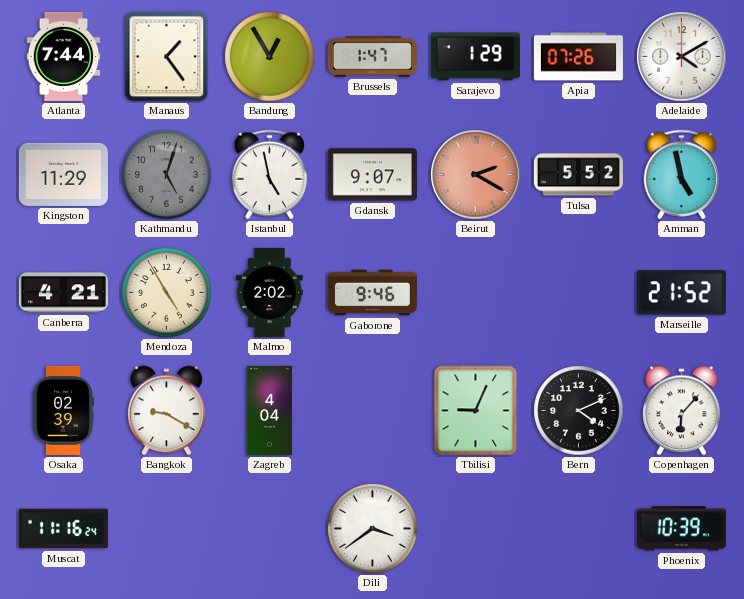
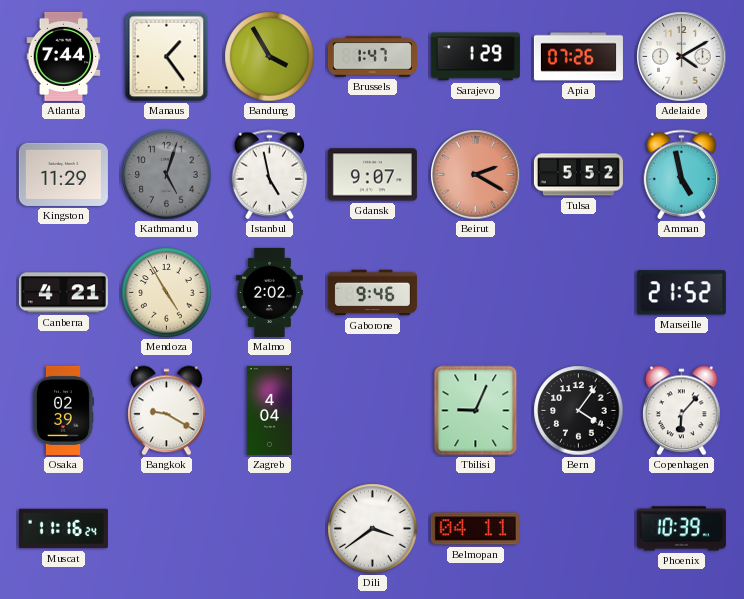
Bandung: 12:55 -> 3:55 (270, 57)
Bern: 4:11 -> 4:06 (579, 411)
Belmopan: none -> 04:11 (475, 529)
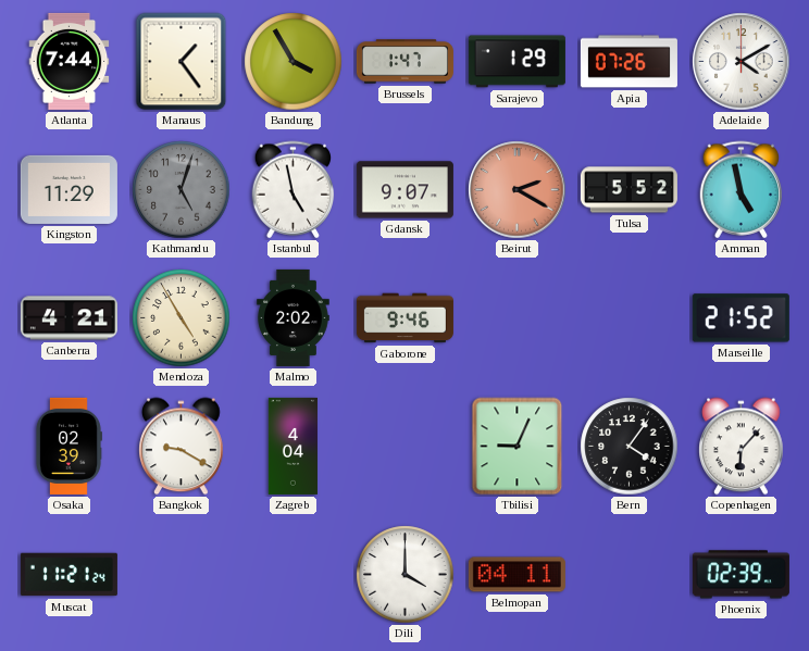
Muscat: 11:16 -> 11:21 (69, 575)
Dili: 3:39 -> 4:00 (406, 575)
Phoenix: 10:39 -> 02:39 (740, 575)
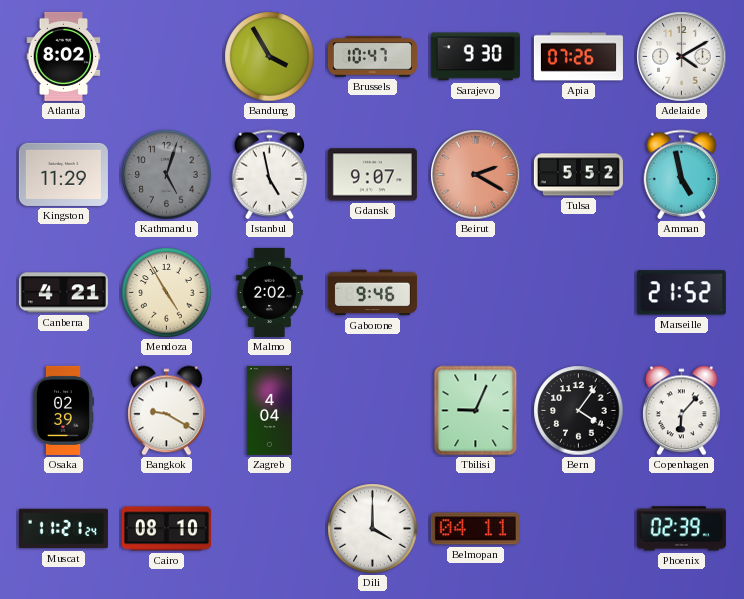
Atlanta: 7:44 -> 8:02 (64, 56)
Manaus: 1:24 -> none (182, 62)
Brussels: 1:47 -> 10:47 (372, 57)
Sarajevo: 1:29 -> 9:30 (475, 57)
Cairo: none -> 08:10 (166, 529)
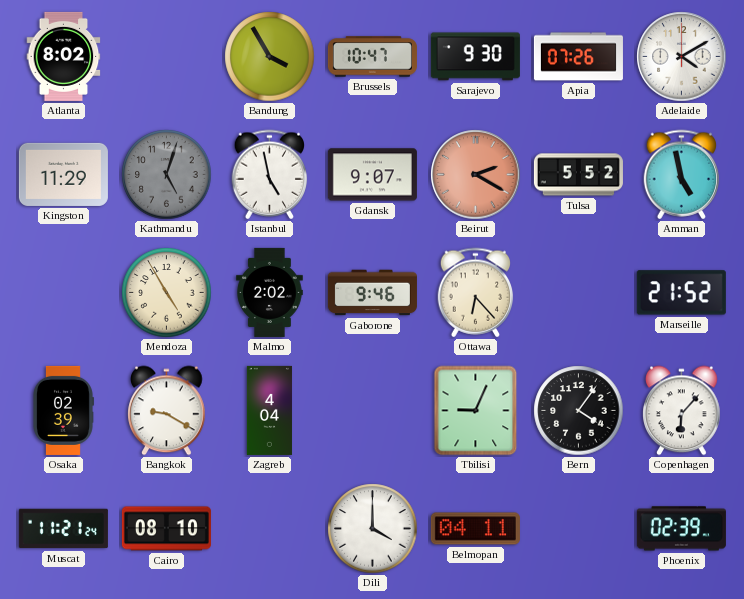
Canberra: 4:21 -> none (63, 293)
Ottawa: none -> 6:23 (476, 293)
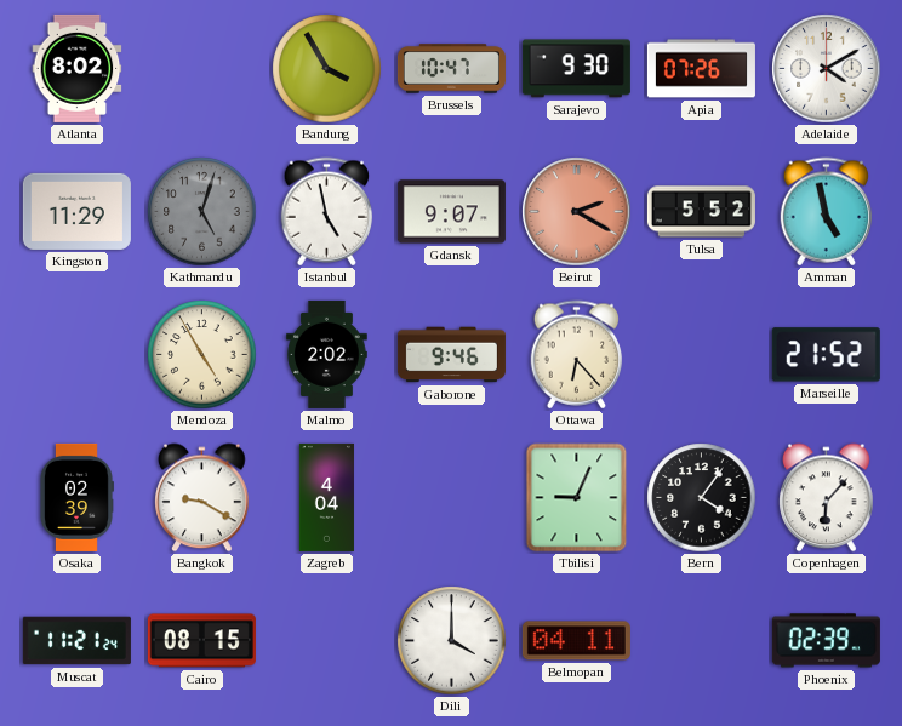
Cairo: 08:10 -> 08:15 (201, 641)
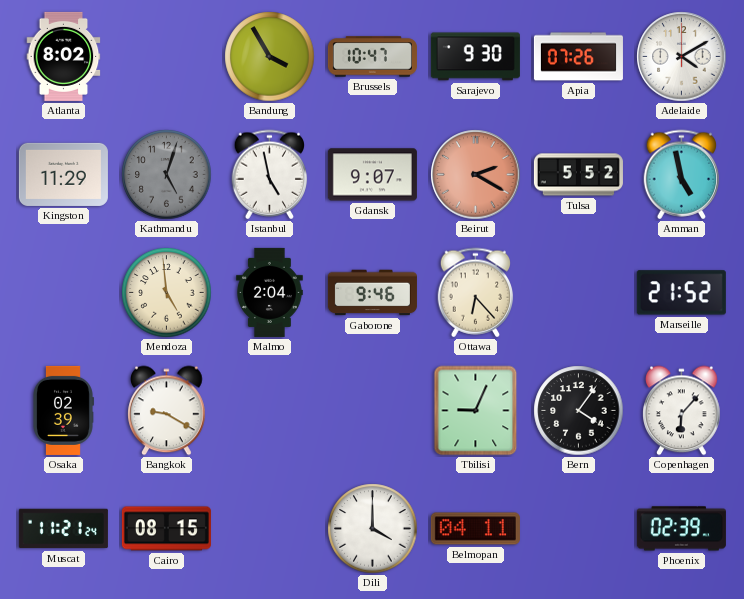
Mendoza: 4:55 -> 4:59 (167, 293)
Malmo: 2:02 -> 2:04 (270, 292)
Zagreb: 4:04 -> none (326, 497)
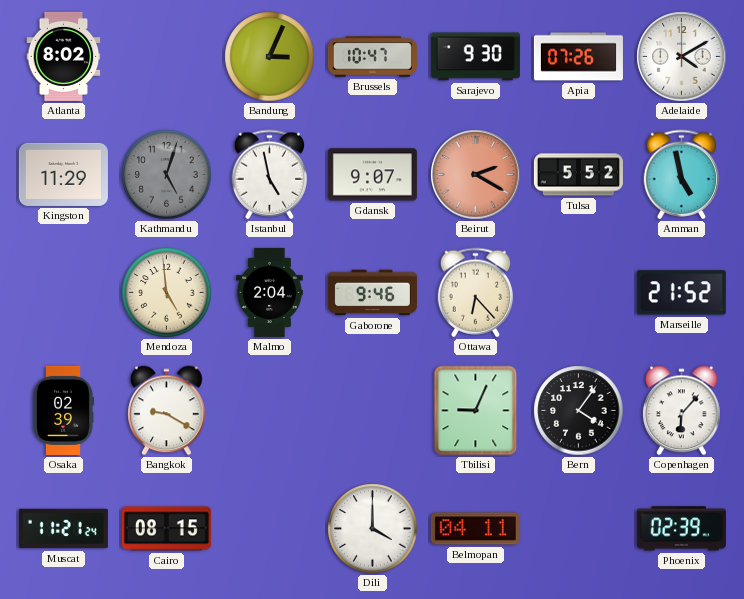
Bandung: 3:55 -> 3:04 (270, 57)
